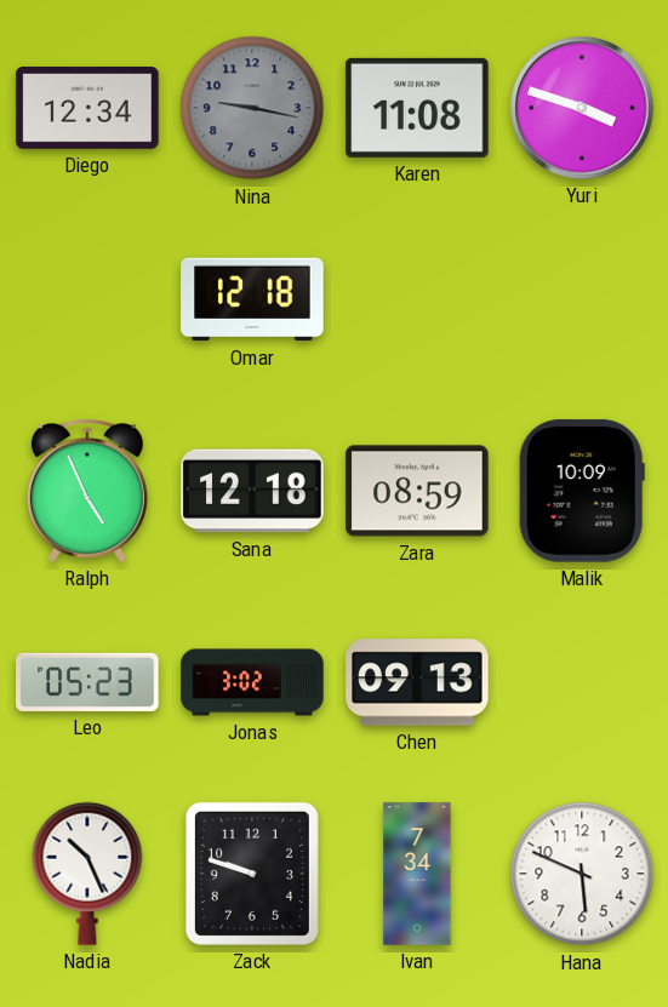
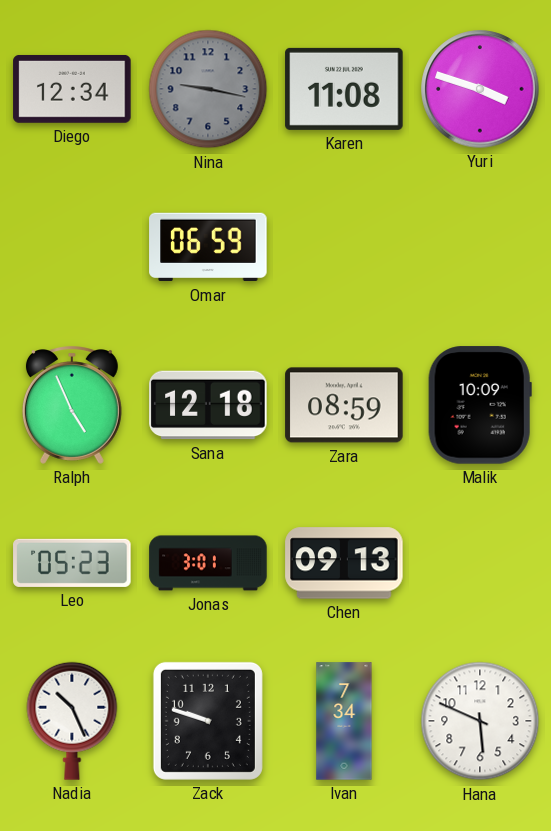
Omar: 12:18 -> 06:59 (208, 247)
Jonas: 3:02 -> 3:01 (208, 563)
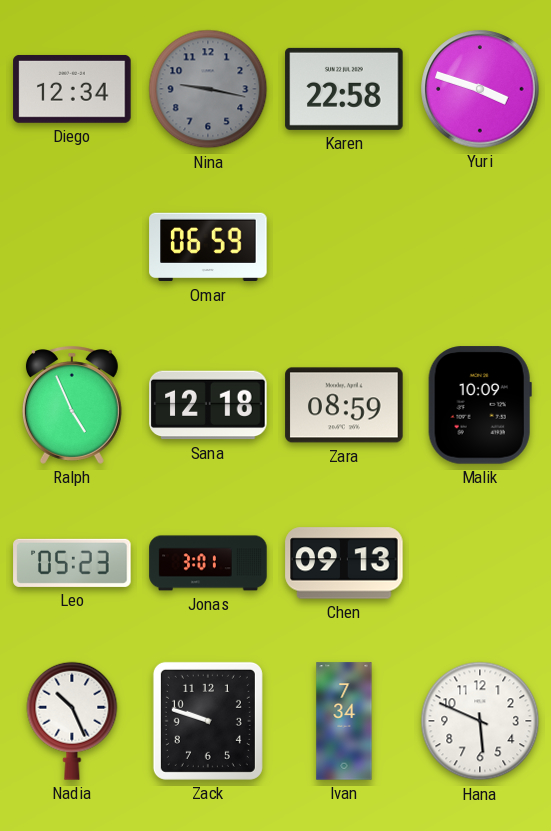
Karen: 11:08 -> 22:58 (344, 89)
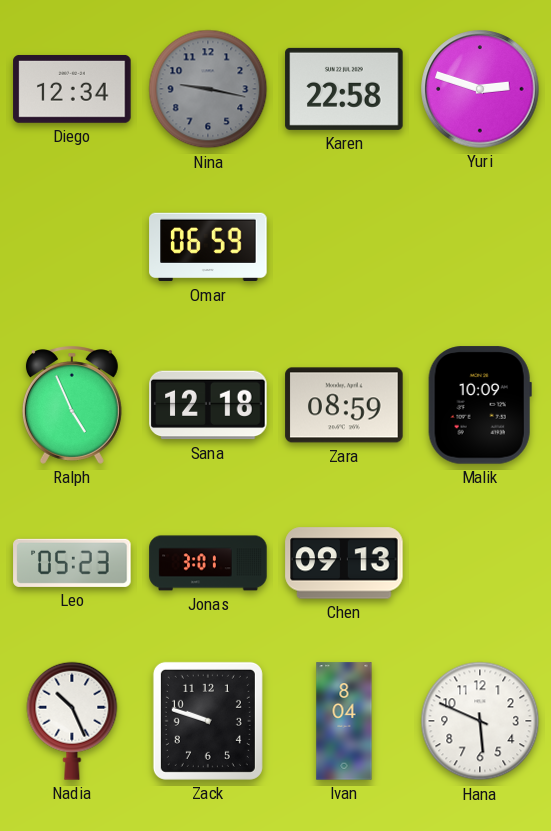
Yuri: 3:48 -> 2:48 (480, 89)
Ivan: 7:34 -> 8:04 (344, 721)
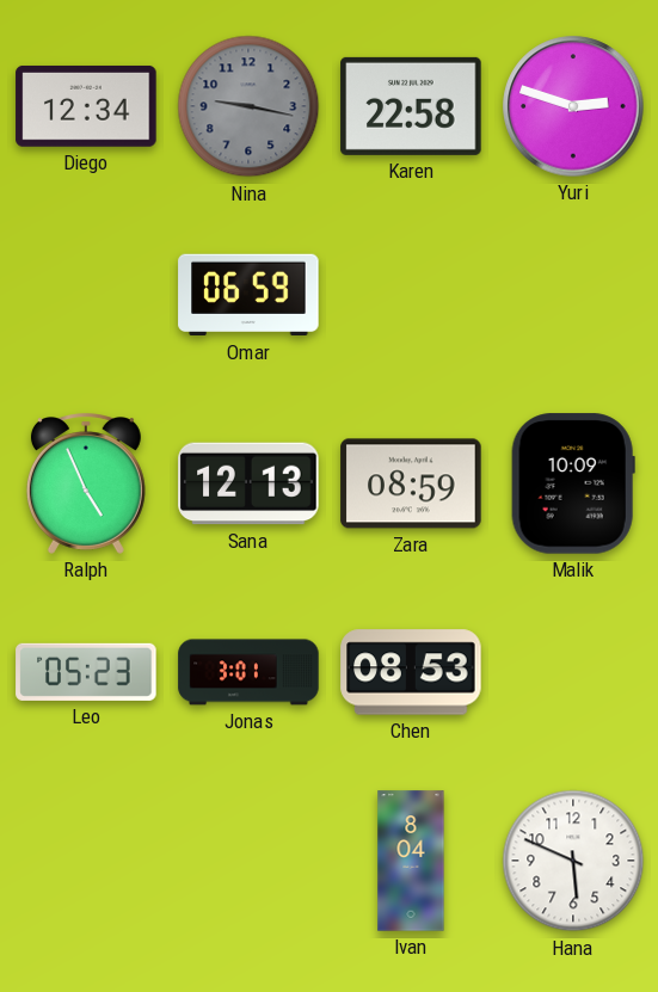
Sana: 12:18 -> 12:13 (248, 483)
Chen: 09:13 -> 08:53 (411, 672)
Nadia: 10:26 -> none (72, 721)
Zack: 9:48 -> none (208, 721)
